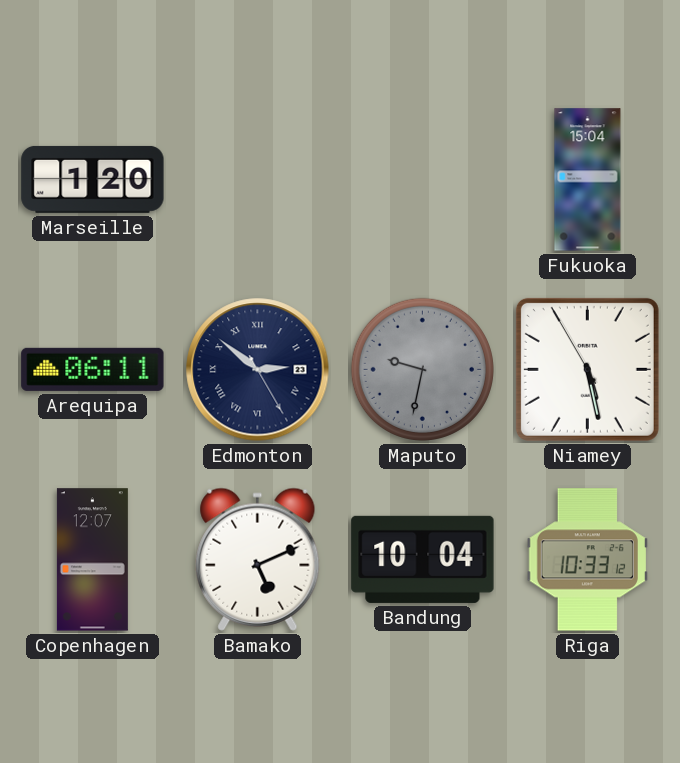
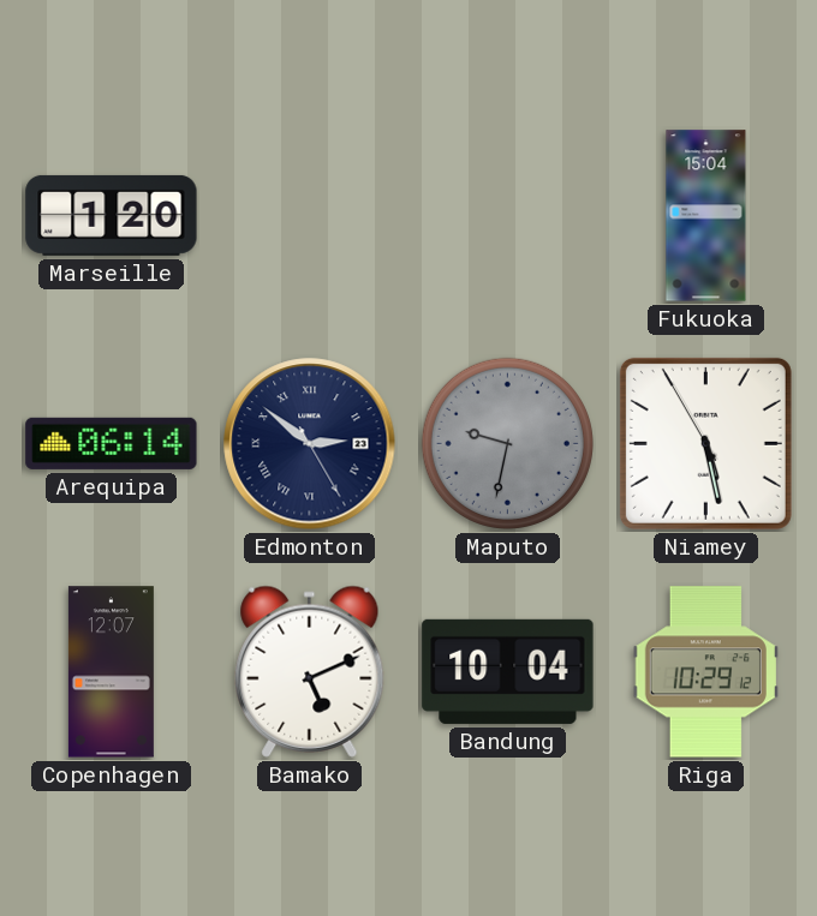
Arequipa: 06:11 -> 06:14 (112, 443)
Riga: 10:33 -> 10:29 (705, 672)
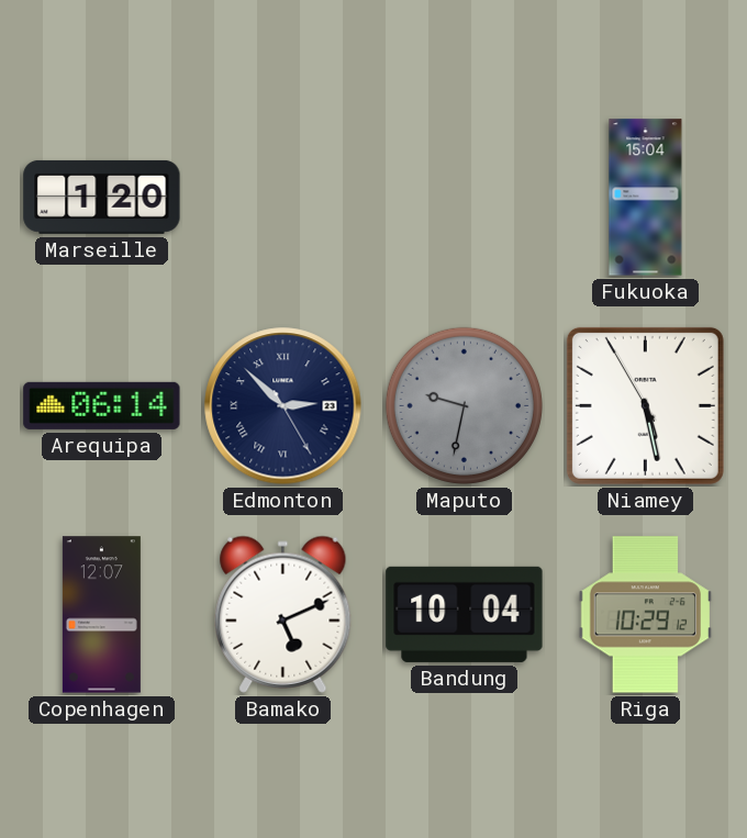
Edmonton: 2:51 -> 2:52 (283, 406)
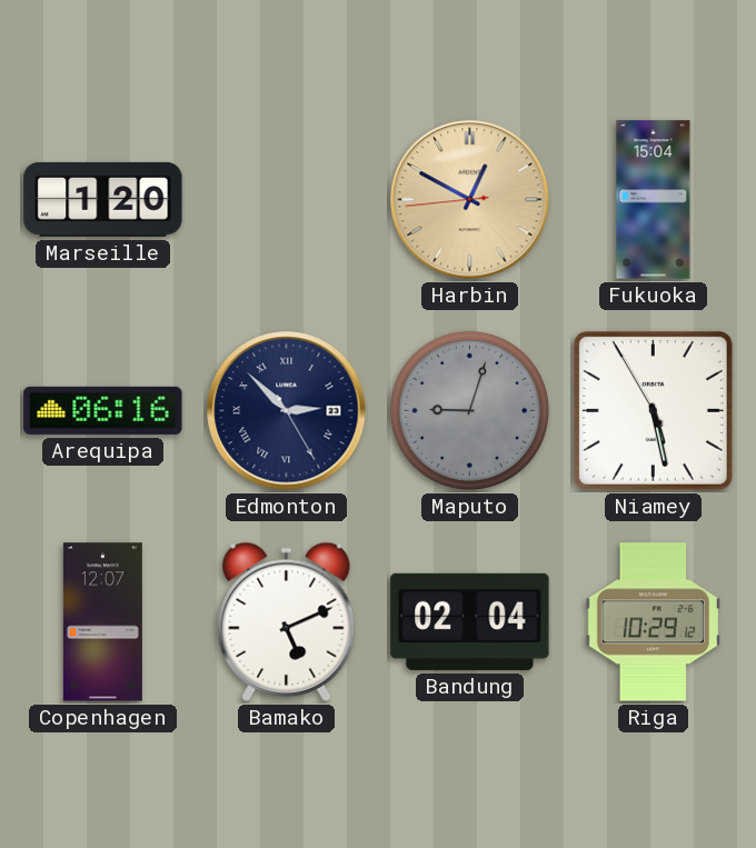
Harbin: none -> 12:49 (470, 200)
Arequipa: 06:14 -> 06:16 (103, 410)
Maputo: 9:32 -> 9:03 (469, 410)
Bandung: 10:04 -> 02:04 (470, 621)
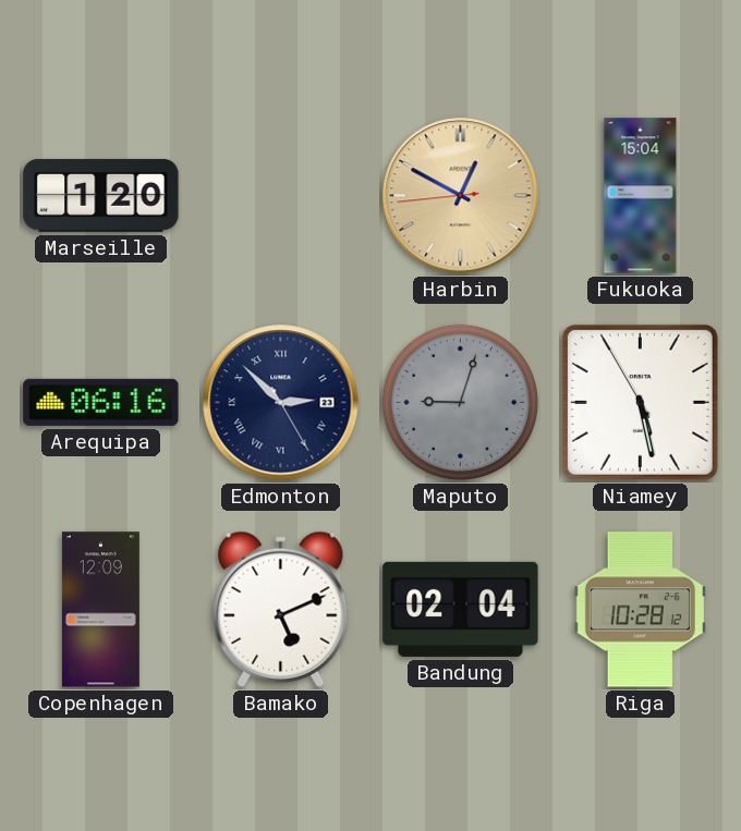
Copenhagen: 12:07 -> 12:09 (100, 610)
Riga: 10:29 -> 10:28 (640, 610)
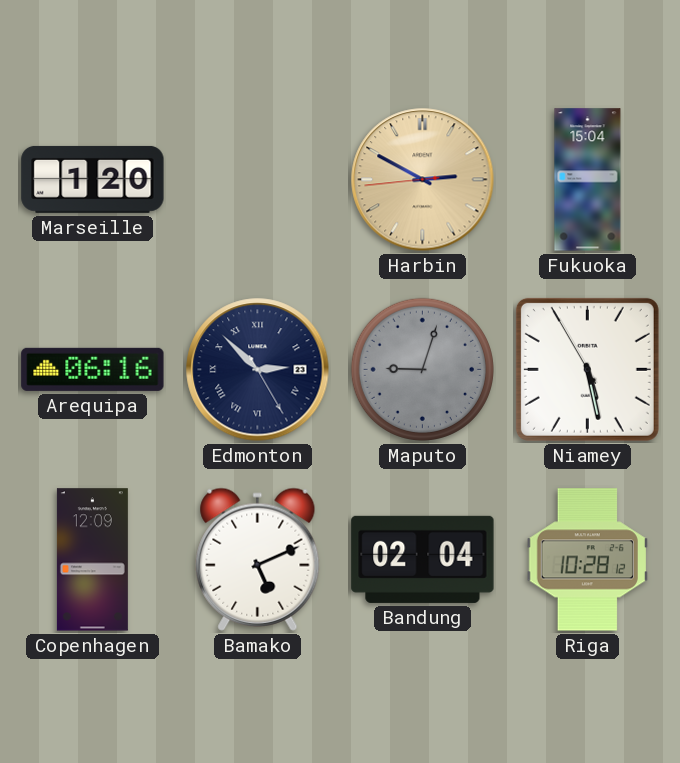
Harbin: 12:49 -> 2:49 (423, 180)
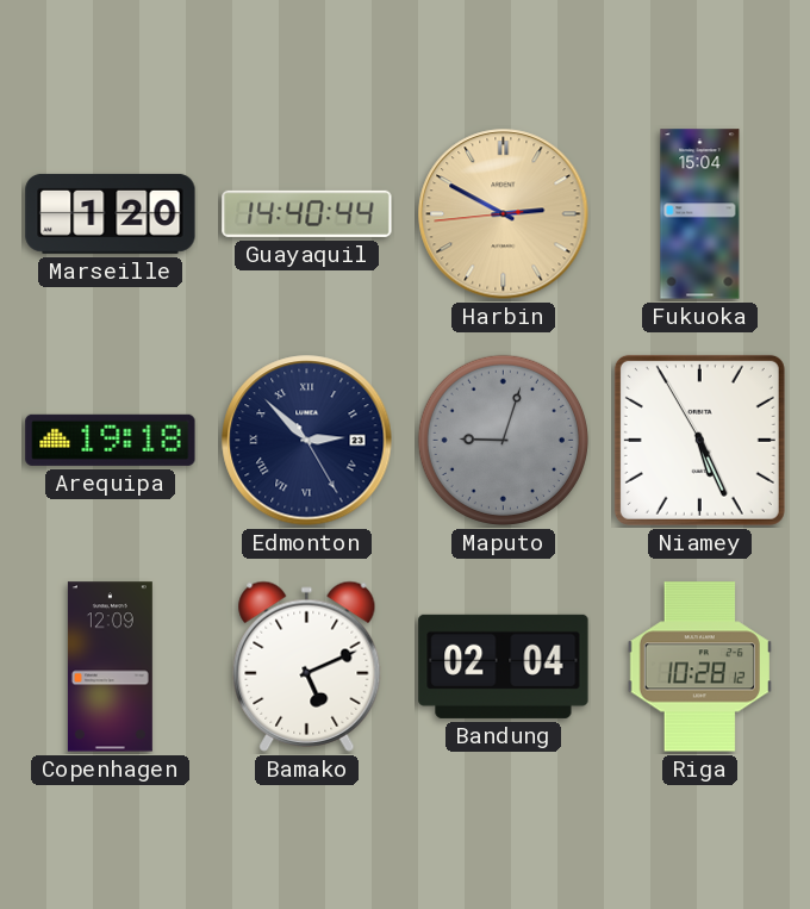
Guayaquil: none -> 14:40 (307, 213)
Arequipa: 06:16 -> 19:18 (111, 440)
Niamey: 5:27 -> 5:25 (699, 440)
